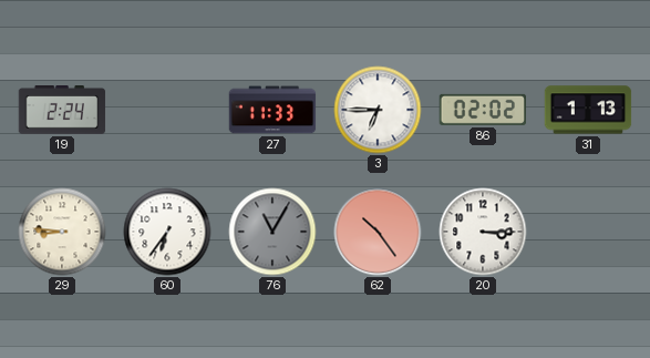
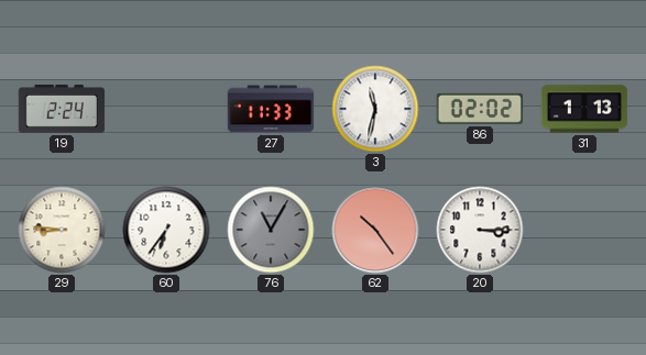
3: 6:45 -> 11:32 (375, 109)
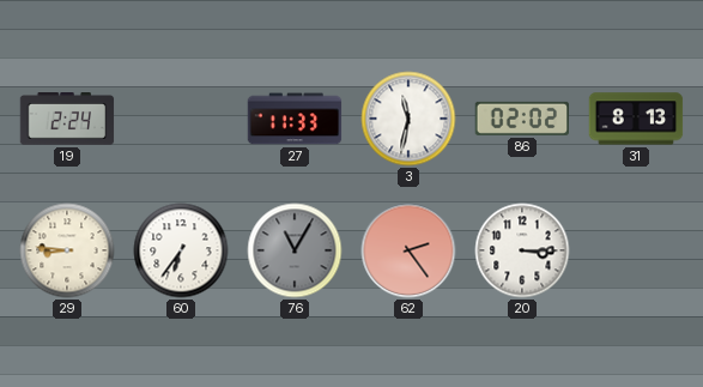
31: 1:13 -> 8:13 (636, 119)
62: 10:24 -> 2:24 (408, 250)
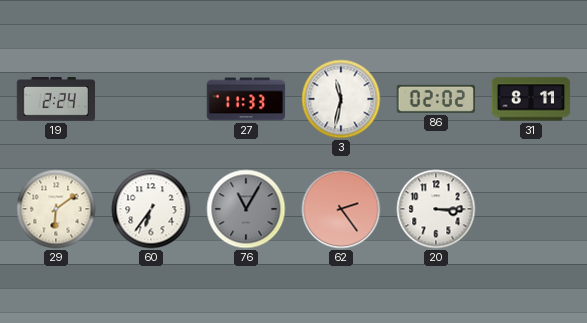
31: 8:13 -> 8:11 (531, 99)
29: 8:46 -> 6:09 (56, 209)
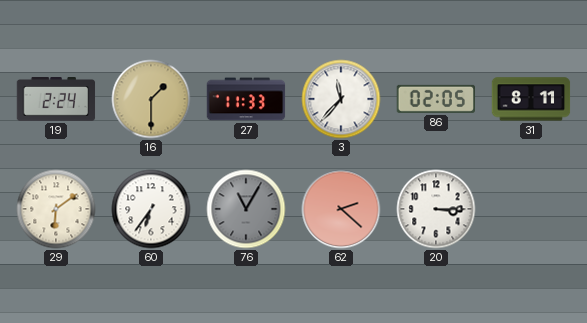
16: none -> 1:30 (151, 99)
3: 11:32 -> 11:37 (341, 99)
86: 02:02 -> 02:05 (435, 99)
62: 2:24 -> 2:22 (341, 209)
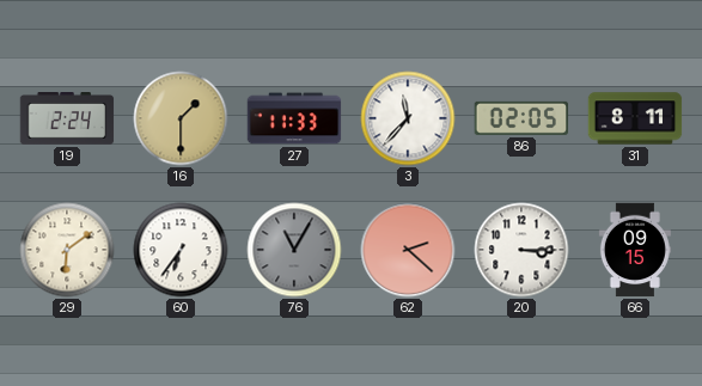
66: none -> 09:15 (635, 250)
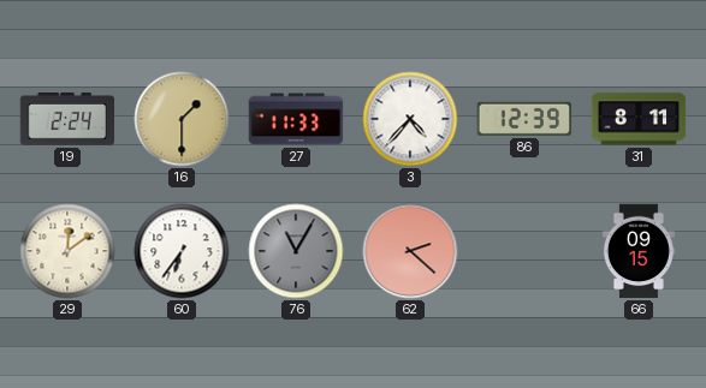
3: 11:37 -> 4:37 (410, 119)
86: 02:05 -> 12:39 (523, 119)
29: 6:09 -> 12:09 (67, 251)
20: 3:15 -> none (521, 250)
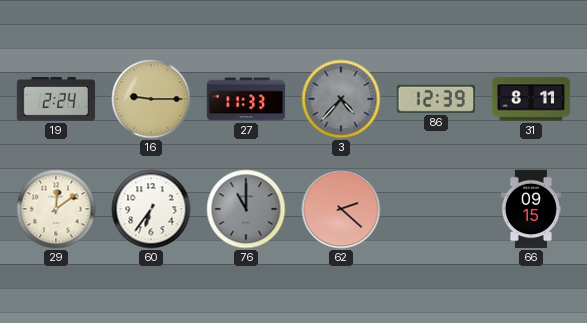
16: 1:30 -> 9:15 (151, 99)
3 dial: white -> grey (341, 99)
76: 11:05 -> 11:00 (246, 209)
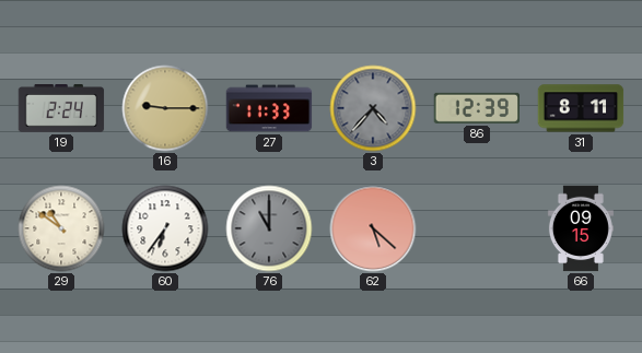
29: 12:09 -> 10:51 (61, 228)
62: 2:22 -> 5:22 (373, 228)
